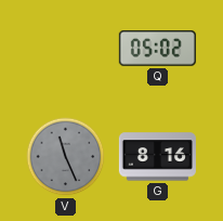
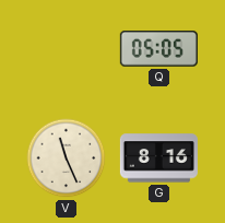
Q: 05:02 -> 05:05 (158, 49)
V dial: grey -> cream (67, 159)
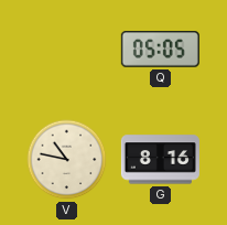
V: 11:26 -> 10:47 (67, 160)
